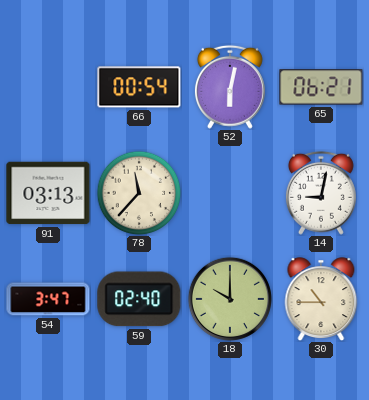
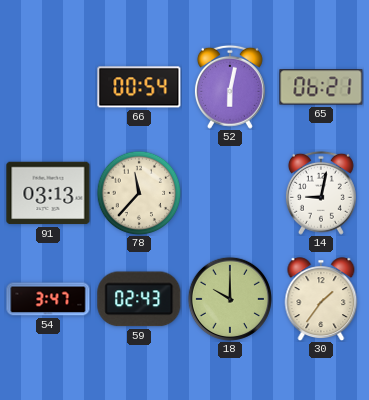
59: 02:40 -> 02:43 (139, 299)
30: 10:45 -> 1:36 (321, 299)
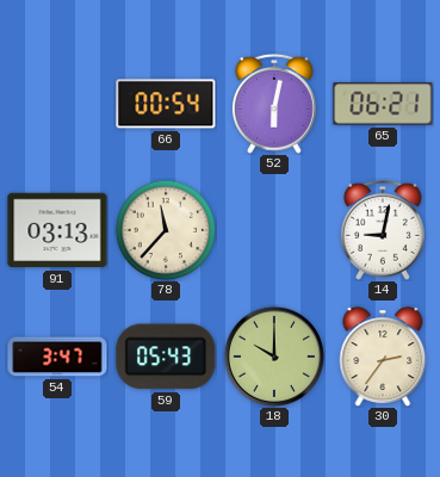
59: 02:43 -> 05:43 (166, 357)
30: 1:36 -> 2:36 (383, 357)
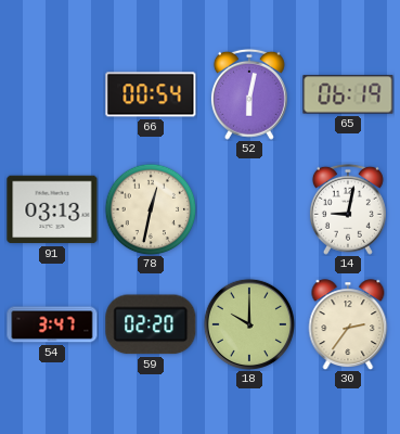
65: 06:21 -> 06:19 (348, 94)
78: 11:37 -> 12:32 (151, 209)
59: 05:43 -> 02:20 (151, 324)
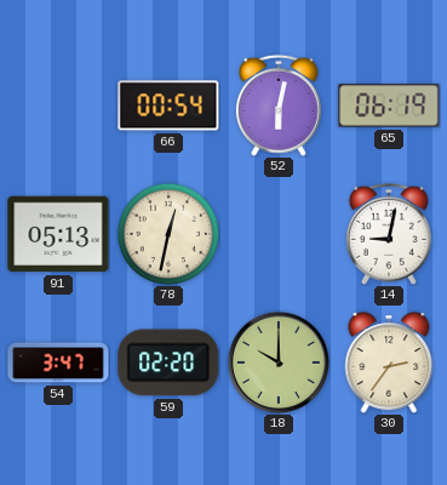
91: 03:13 -> 05:13 (58, 234)
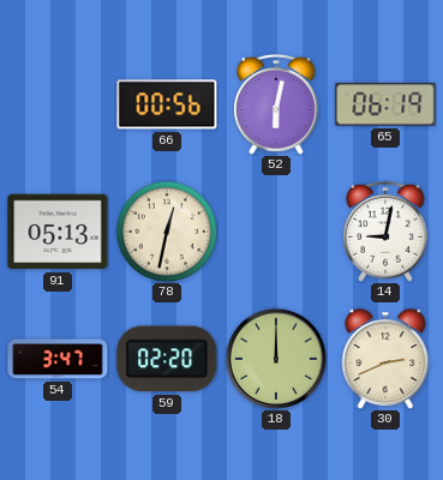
66: 00:54 -> 00:56 (167, 104)
18: 10:00 -> 12:00 (276, 359)
30: 2:36 -> 2:41 (385, 359)
